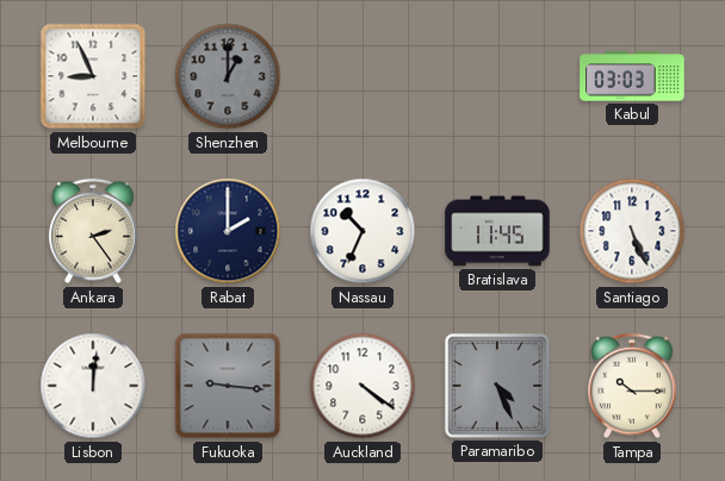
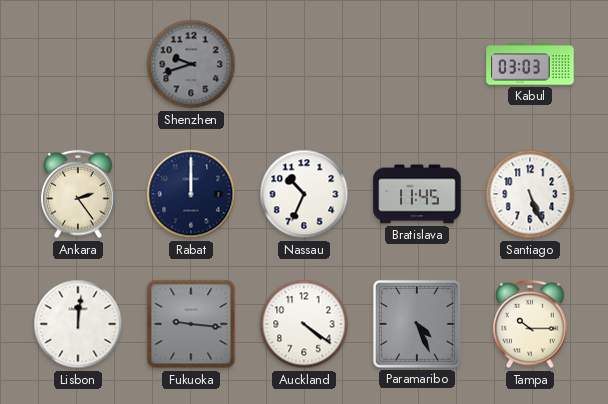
Melbourne: 8:56 -> none (93, 76)
Shenzhen: 1:00 -> 9:42 (191, 64)
Rabat: 2:00 -> 12:00 (191, 194)
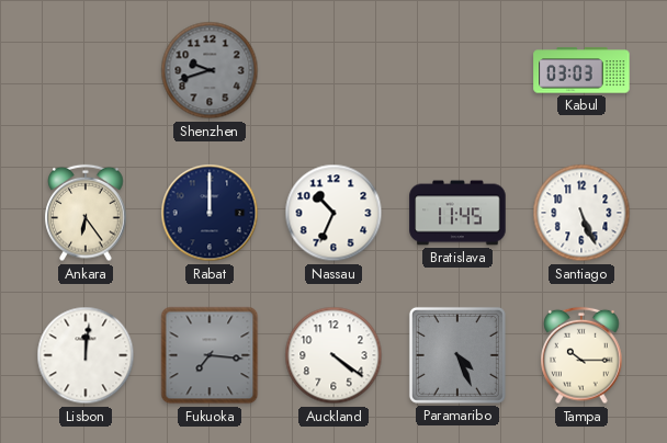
Ankara: 2:24 -> 6:24 (86, 213)
Fukuoka: 9:16 -> 7:16 (210, 355)
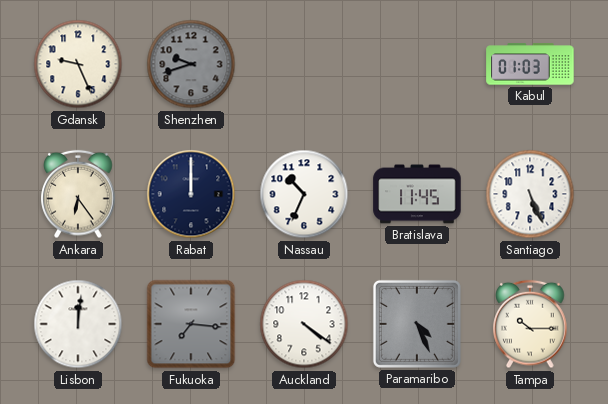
Gdansk: none -> 9:26 (78, 64)
Kabul: 03:03 -> 01:03 (530, 64)
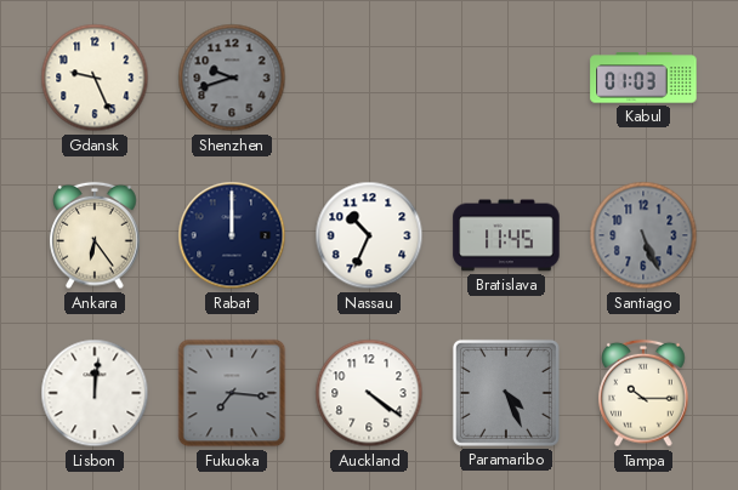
Santiago dial: white -> grey (643, 235)
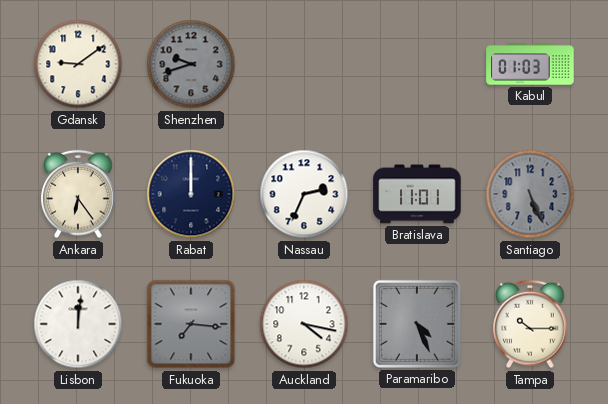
Gdansk: 9:26 -> 9:09 (78, 64)
Nassau: 10:34 -> 2:34 (304, 194)
Bratislava: 11:45 -> 11:01 (417, 194)
Auckland: 4:21 -> 4:17 (304, 324)
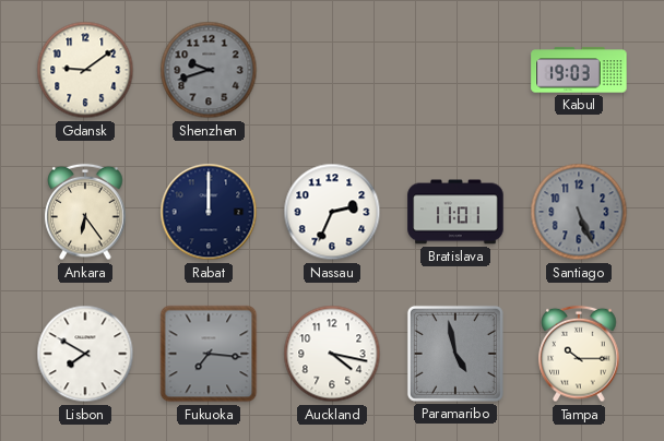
Kabul: 01:03 -> 19:03 (579, 70)
Lisbon: 12:01 -> 7:50 (85, 354)
Paramaribo: 4:26 -> 4:58 (455, 354)
